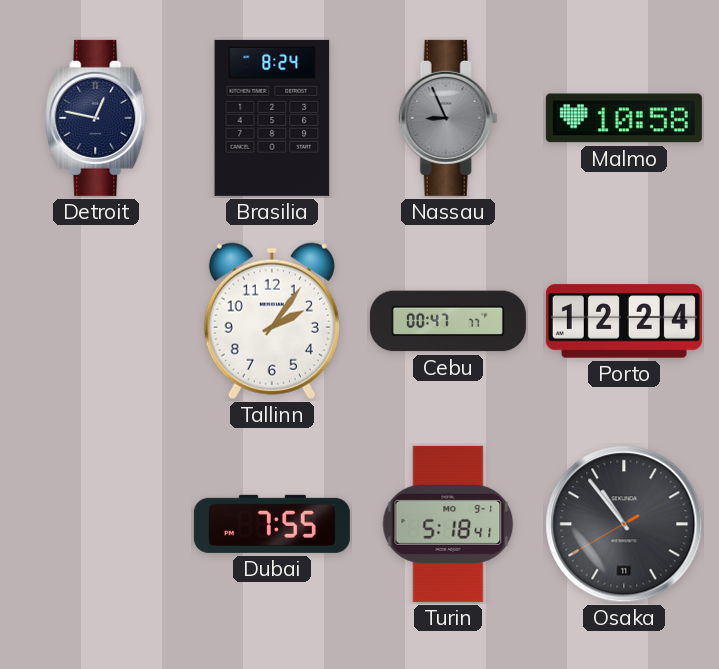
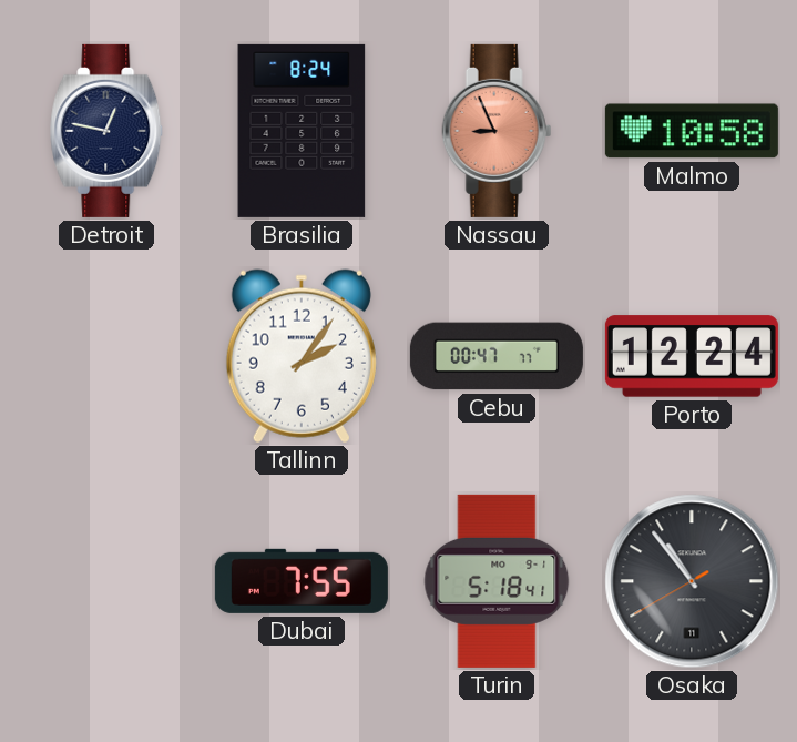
Nassau dial: grey -> salmon (497, 131)
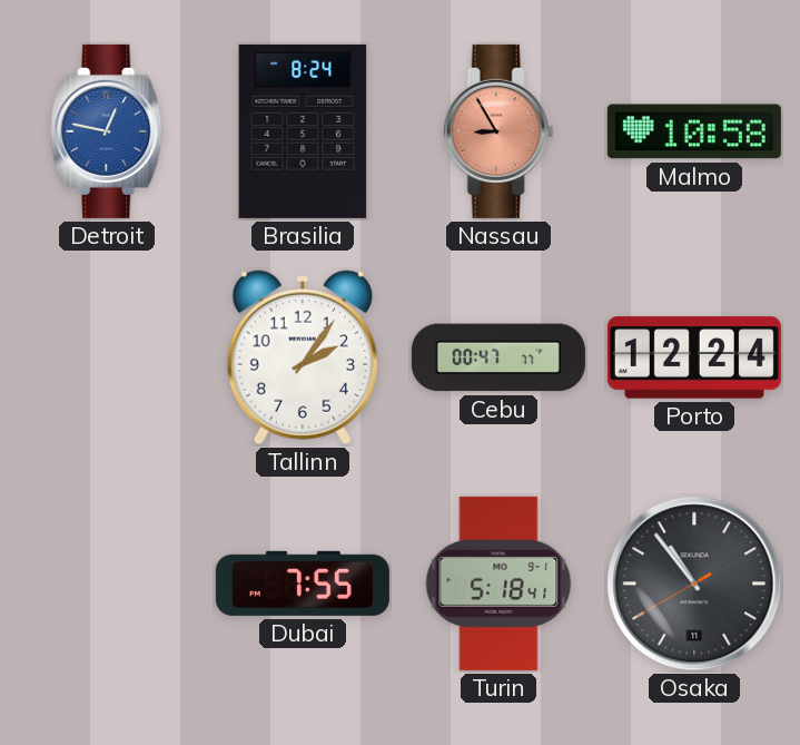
Detroit dial: navy -> blue (108, 131)
Nassau: 8:56 -> 8:55 (498, 131)
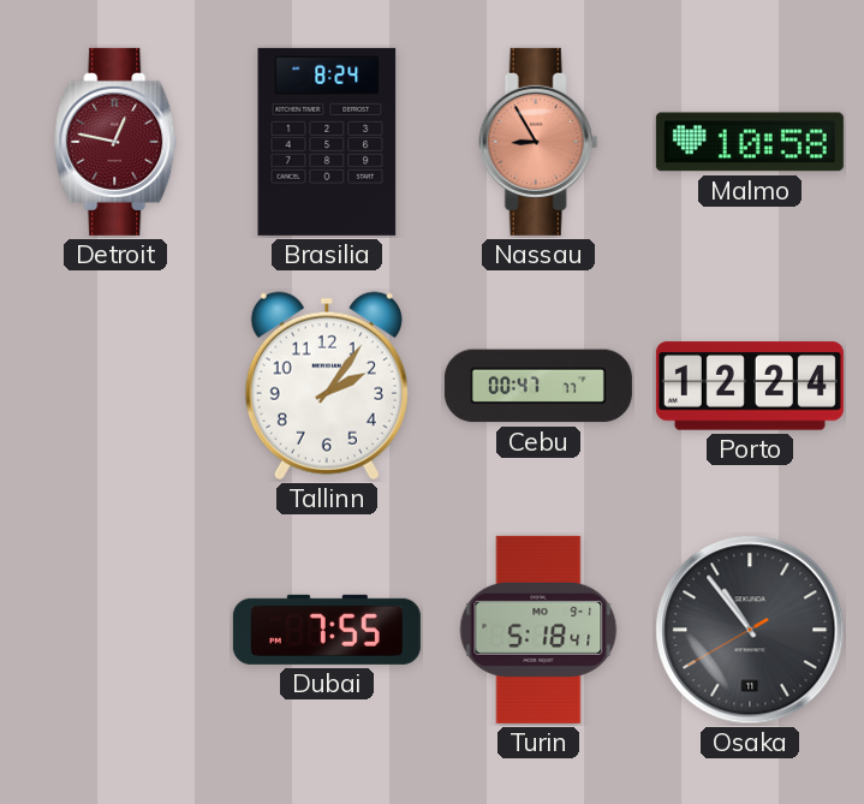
Detroit dial: blue -> burgundy (117, 142)
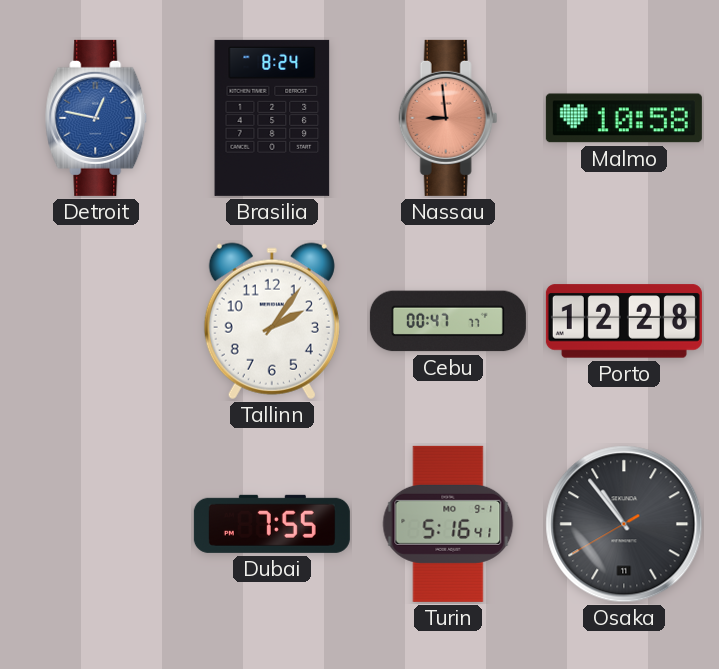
Detroit dial: burgundy -> blue (97, 118)
Nassau: 8:55 -> 8:59 (448, 118)
Porto: 12:24 -> 12:28 (624, 321)
Turin: 5:18 -> 5:16 (448, 524)
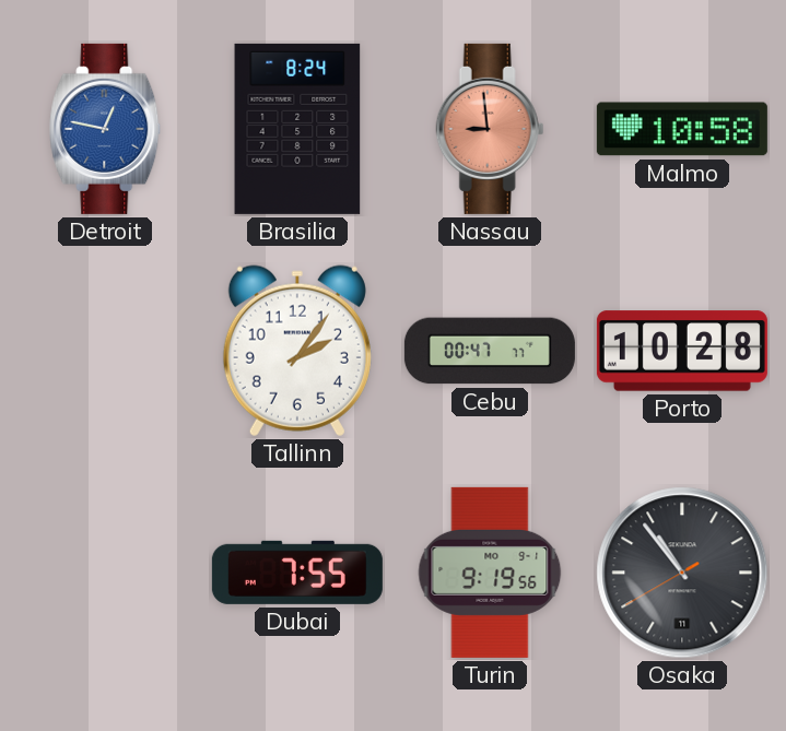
Porto: 12:28 -> 10:28 (682, 351)
Turin: 5:16 -> 9:19 (490, 573)
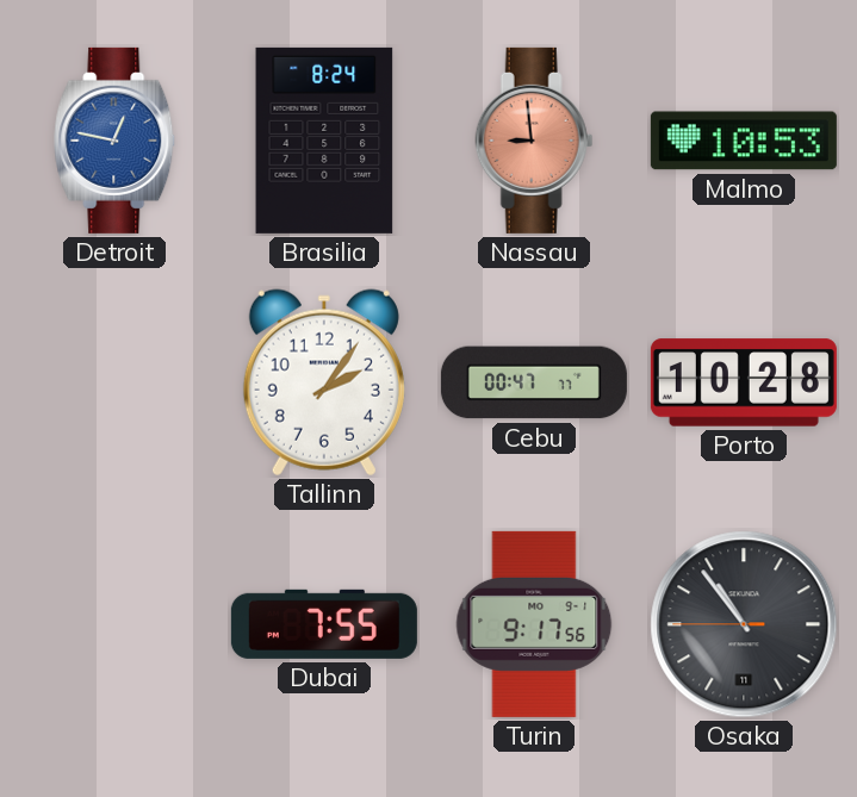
Malmo: 10:58 -> 10:53 (744, 141)
Turin: 9:19 -> 9:17 (534, 624)
Osaka: 10:53:40 -> 10:53:45 (744, 624)
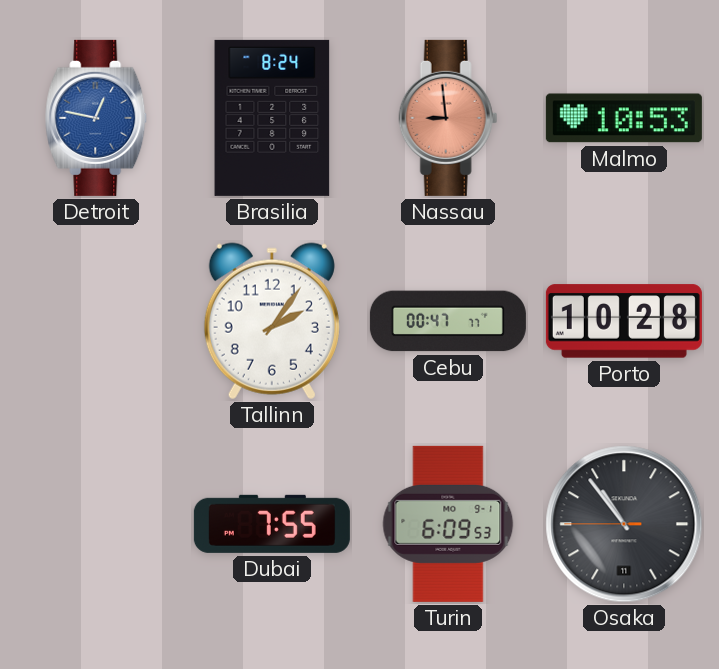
Turin: 9:17 -> 6:09 (448, 524)
